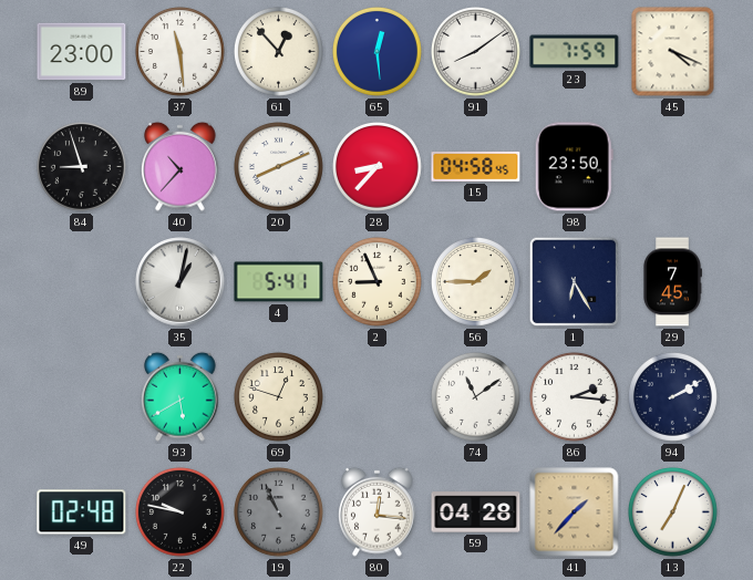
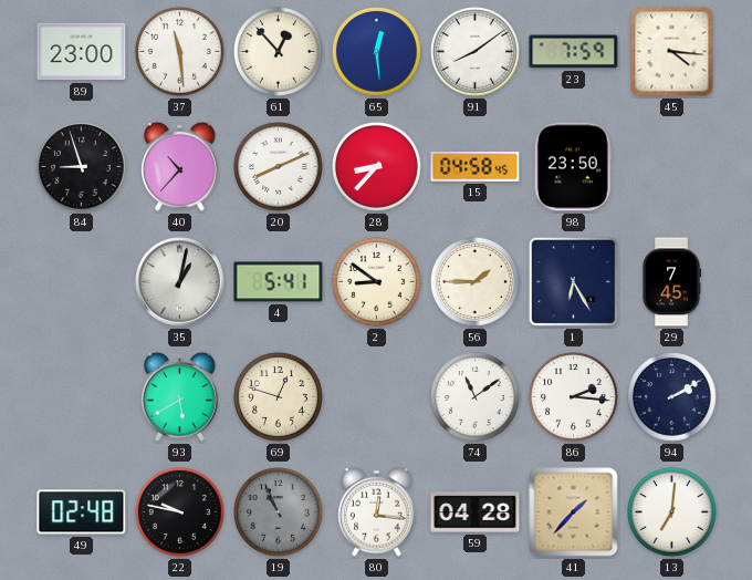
45: 4:19 -> 4:16 (672, 52)
2: 8:56 -> 8:51 (377, 282)
13: 7:04 -> 7:01 (672, 512)
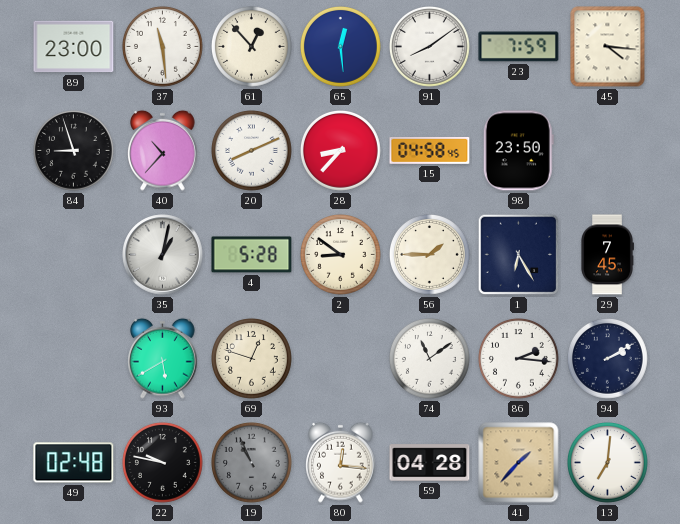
4: 5:41 -> 5:28 (252, 255)
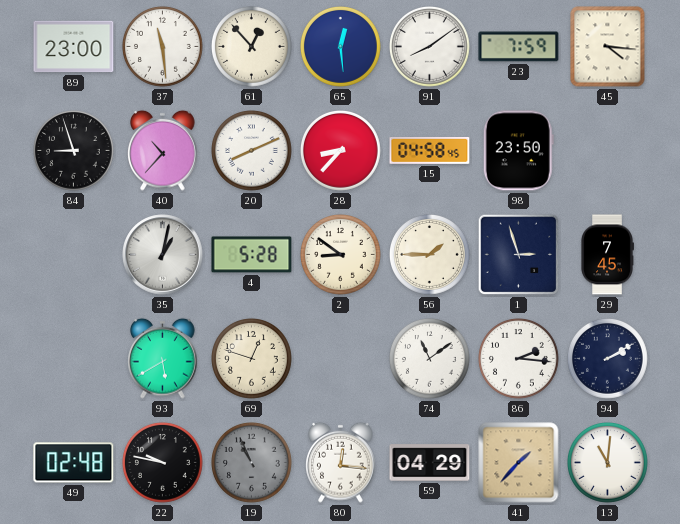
1: 6:25 -> 2:57 (519, 255)
59: 04:28 -> 04:29 (430, 463)
13: 7:01 -> 11:01 (608, 463)
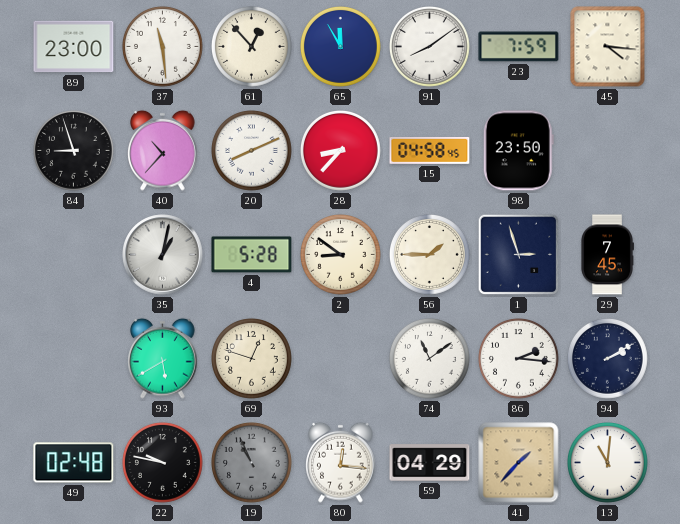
65: 12:29 -> 11:55 (341, 47)
